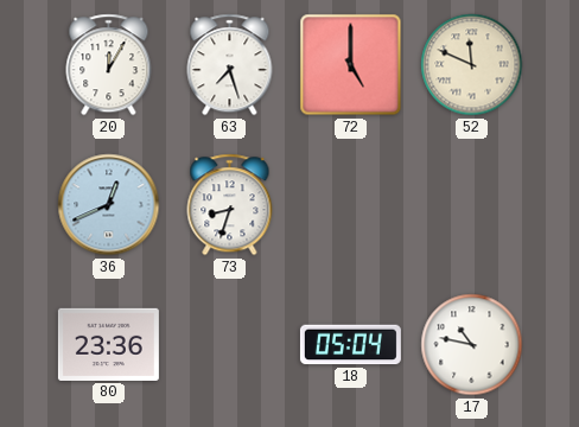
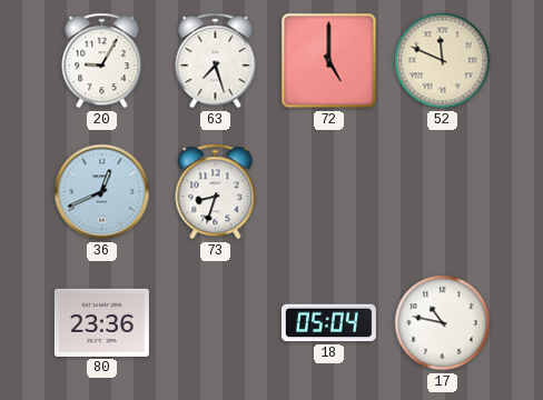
20: 12:05 -> 9:05 (102, 61)
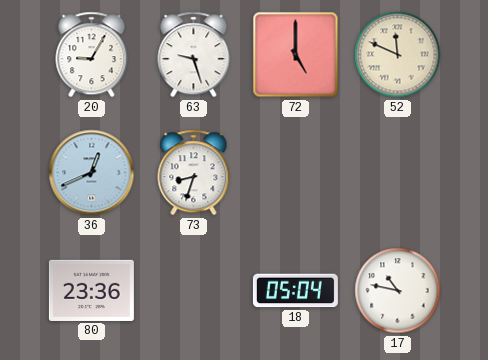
63: 7:27 -> 9:27 (194, 55)
